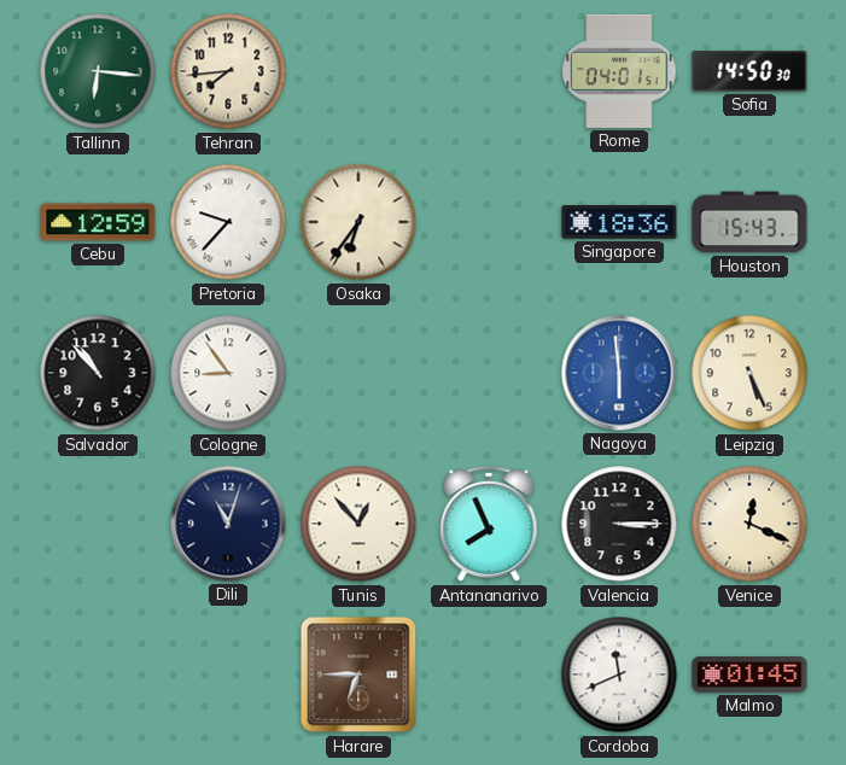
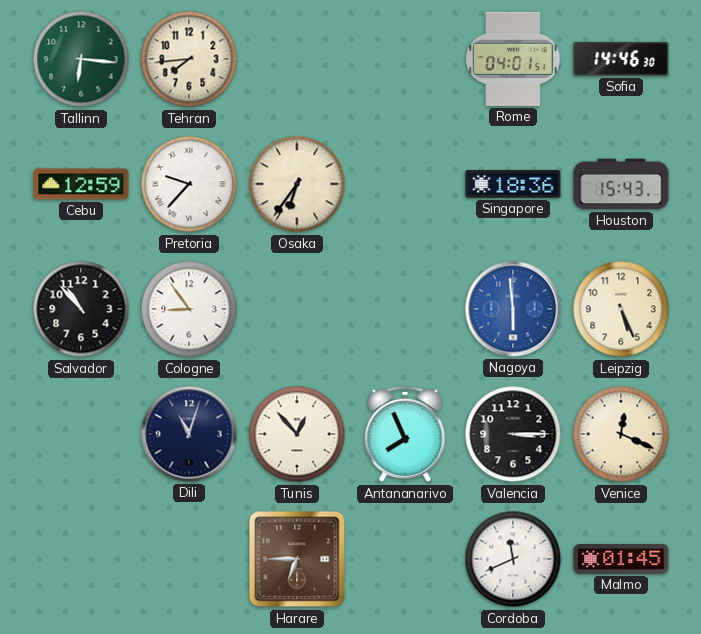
Sofia: 14:50 -> 14:46 (621, 59)
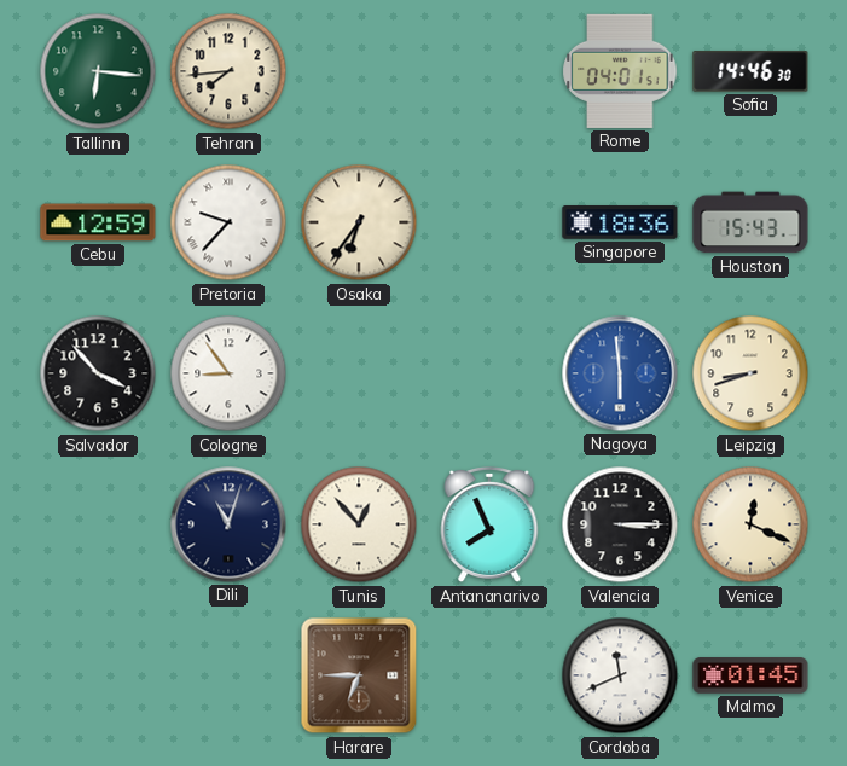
Salvador: 10:53 -> 3:53 (98, 373)
Leipzig: 5:26 -> 8:42 (750, 373)
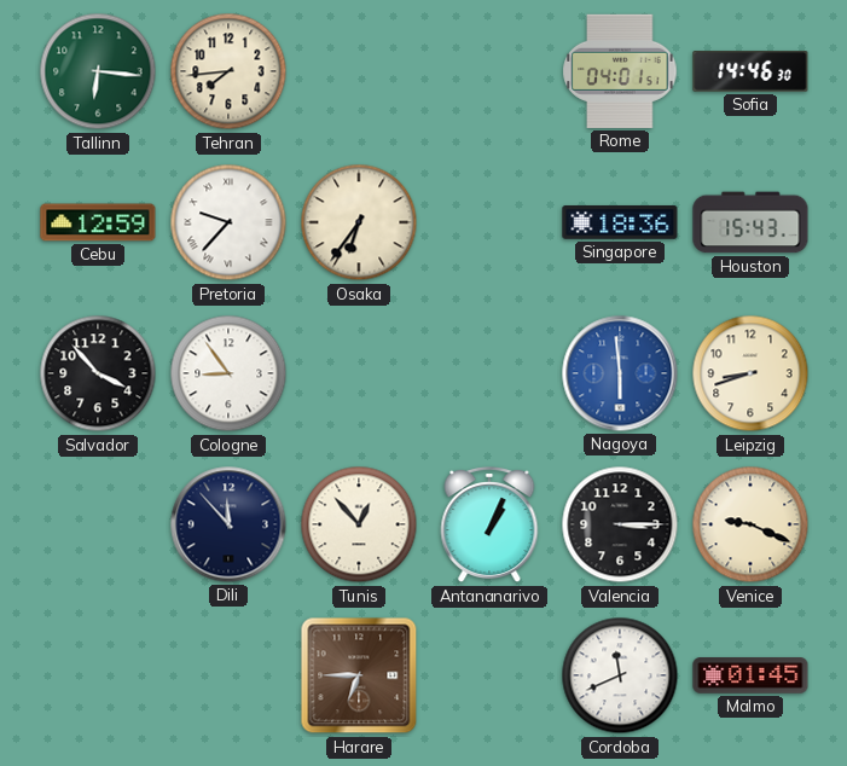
Dili: 11:03 -> 11:53 (228, 524)
Antananarivo: 7:56 -> 1:04 (489, 524)
Venice: 12:19 -> 9:19 (750, 524)
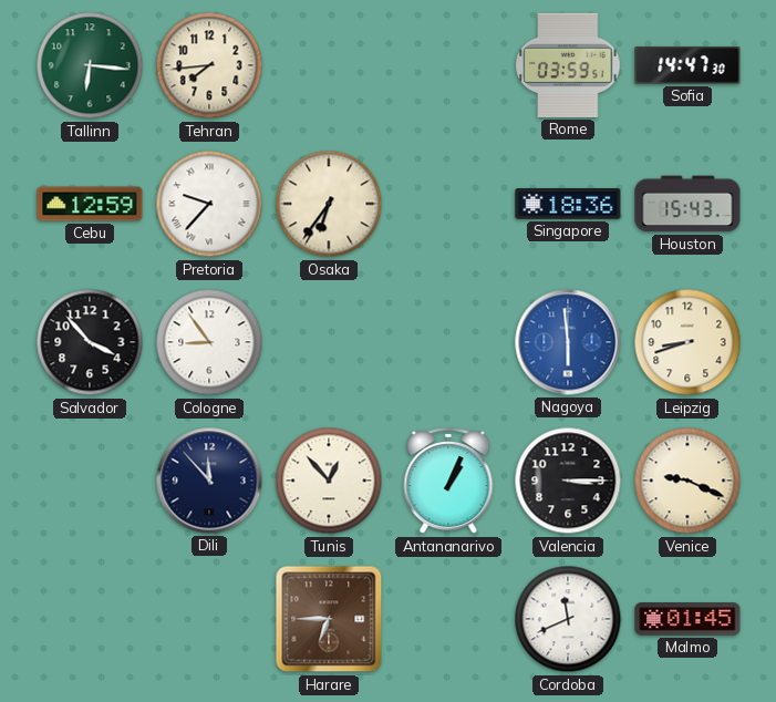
Rome: 04:01 -> 03:59 (568, 65)
Sofia: 14:46 -> 14:47 (687, 65)
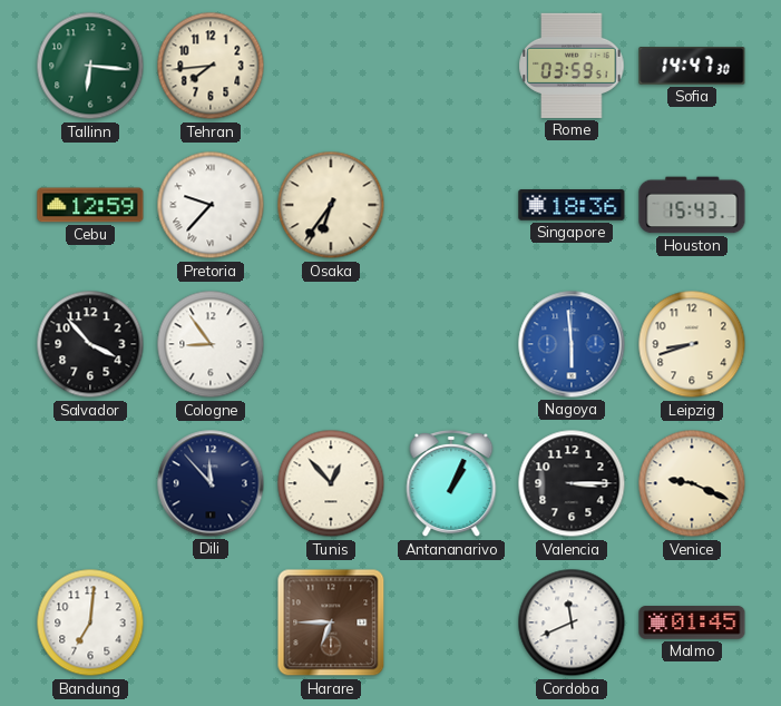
Bandung: none -> 7:01 (90, 622)
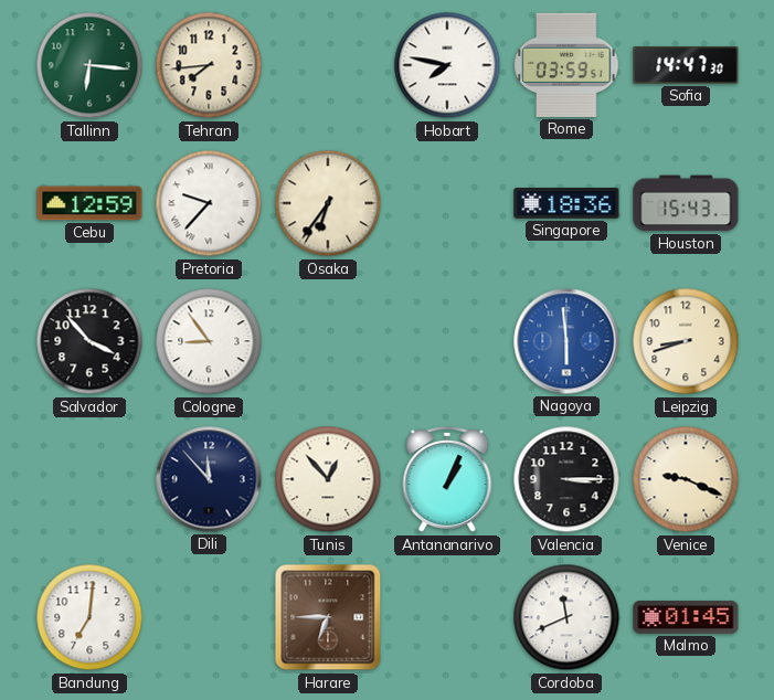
Hobart: none -> 7:47 (447, 65)
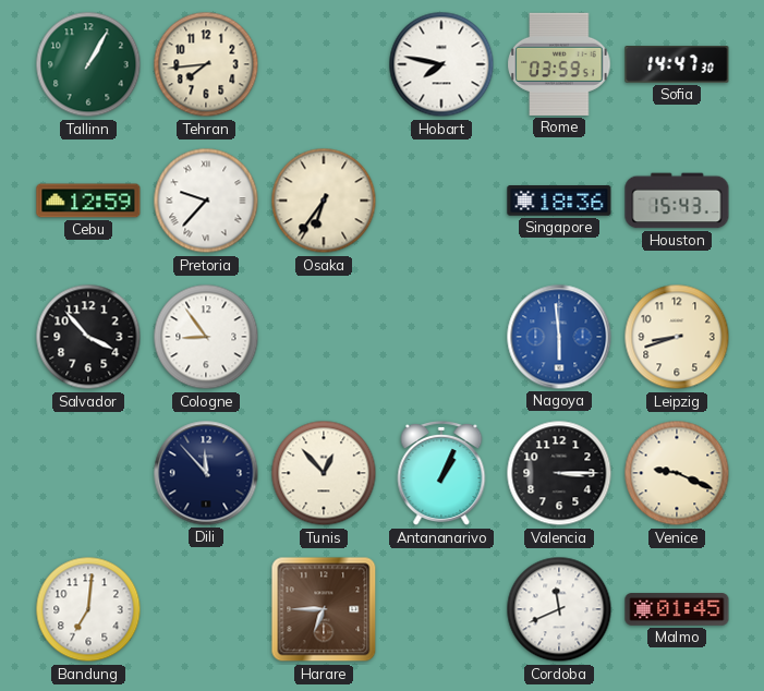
Tallinn: 6:16 -> 1:05 (88, 64)
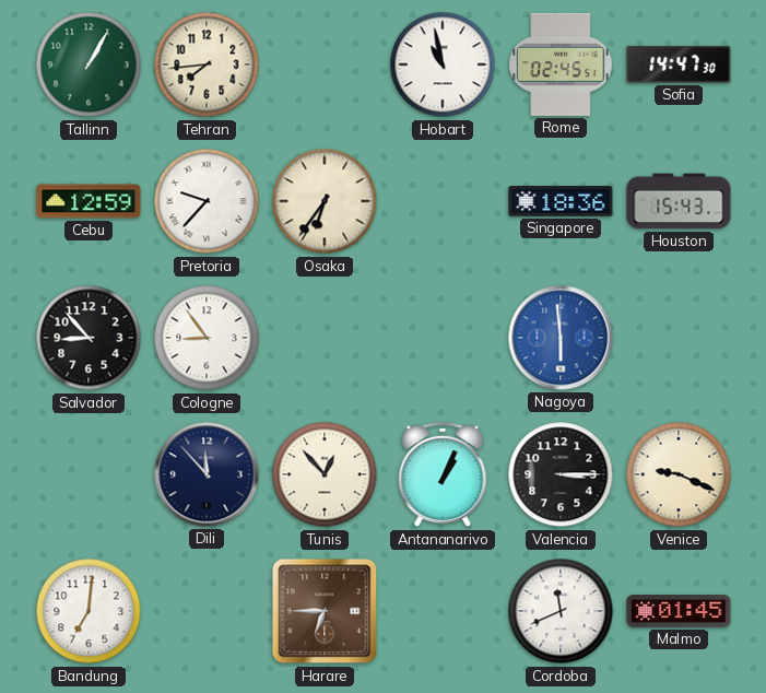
Hobart: 7:47 -> 10:58 (443, 64)
Rome: 03:59 -> 02:45 (561, 64)
Salvador: 3:53 -> 8:53 (89, 338)
Leipzig: 8:42 -> none (677, 337)
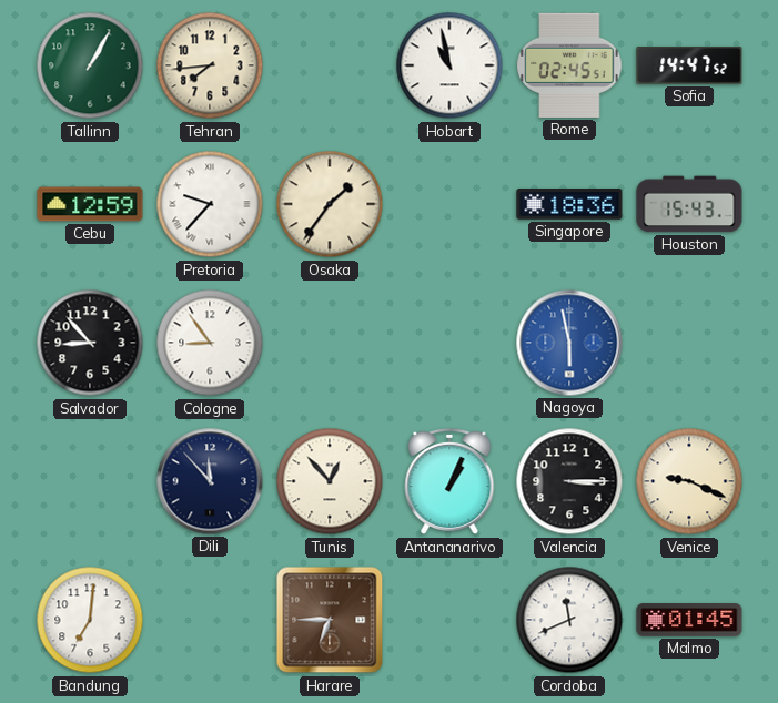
Sofia: 14:47:30 -> 14:47:52 (689, 65)
Osaka: 6:36 -> 1:36 (330, 204)
Nagoya: 5:59 -> 5:58 (569, 343)
